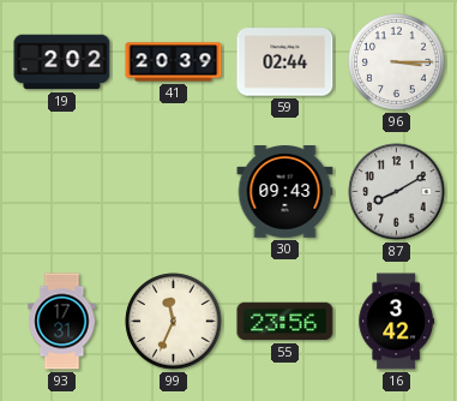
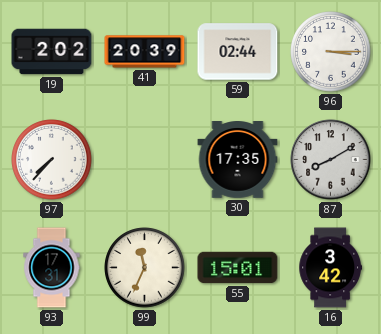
97: none -> 7:37 (52, 160)
30: 09:43 -> 17:35 (238, 160)
55: 23:56 -> 15:01 (238, 268)
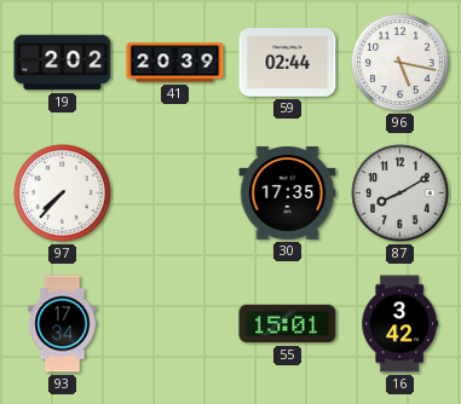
96: 3:15 -> 5:17 (401, 63)
93: 17:31 -> 17:34 (63, 324)
99: 11:34 -> none (145, 268)
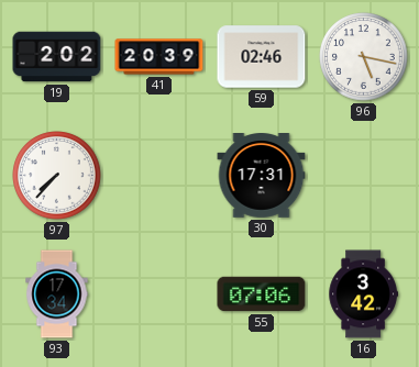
59: 02:44 -> 02:46 (262, 57)
30: 17:35 -> 17:31 (262, 176)
87: 8:10 -> none (401, 194)
55: 15:01 -> 07:06 (262, 294)
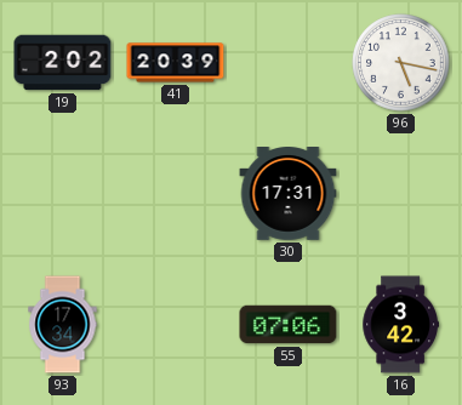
59: 02:46 -> none (262, 57)
97: 7:37 -> none (57, 176)
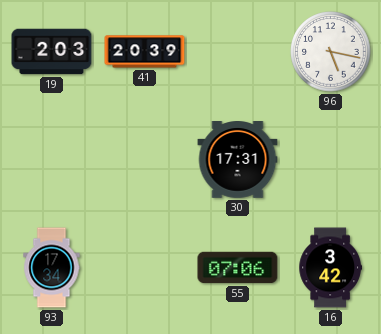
19: 2:02 -> 2:03 (52, 52)
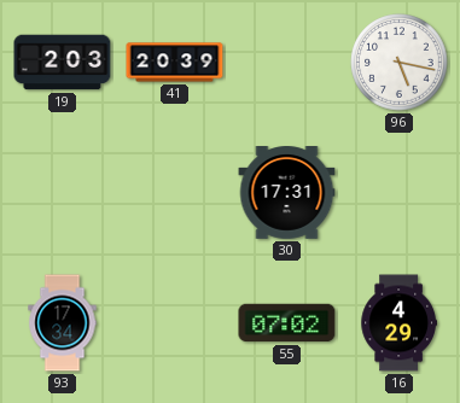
55: 07:06 -> 07:02 (287, 323)
16: 3:42 -> 4:29 (398, 323)
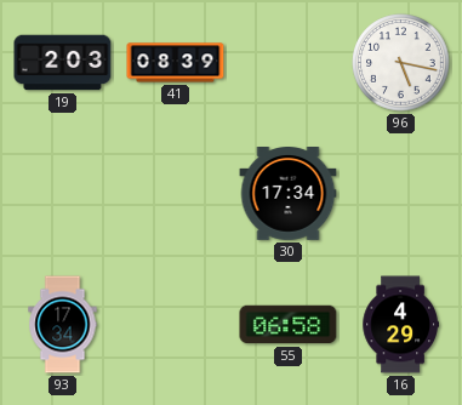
41: 20:39 -> 08:39 (176, 63)
30: 17:31 -> 17:34 (289, 194)
55: 07:02 -> 06:58 (289, 325)
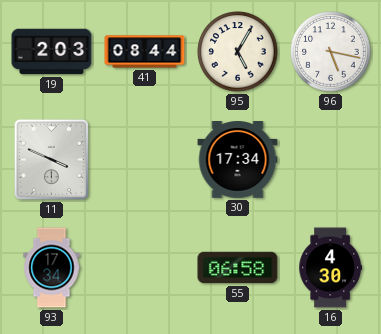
41: 08:39 -> 08:44 (145, 52)
95: none -> 5:05 (238, 52)
11: none -> 3:49 (51, 159)
16: 4:29 -> 4:30 (330, 268)
